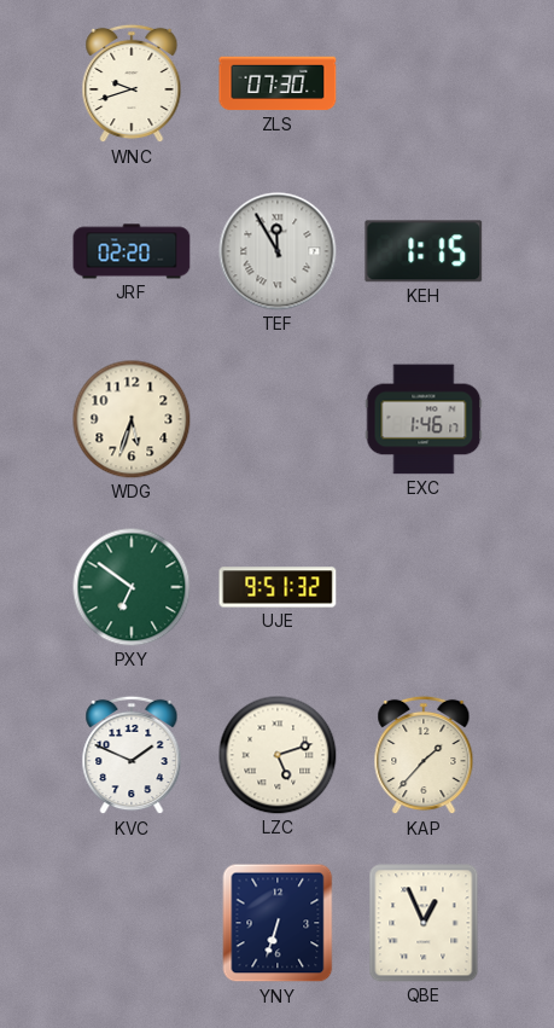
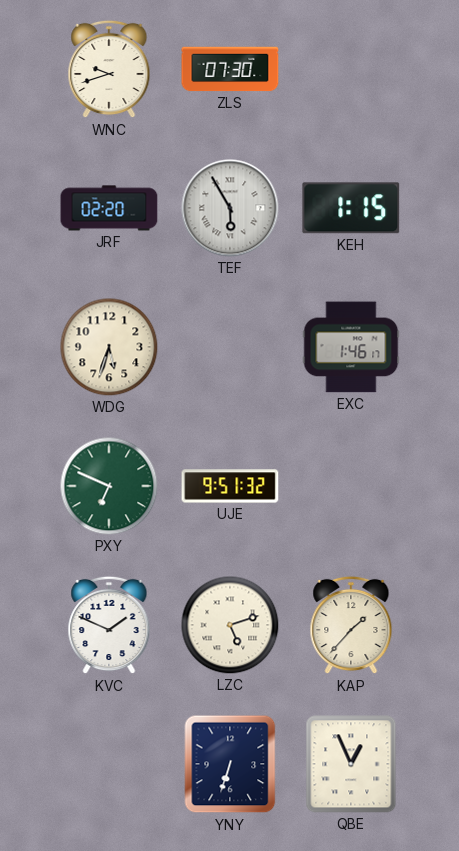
TEF: 11:55 -> 5:55 (230, 208)
PXY: 6:51 -> 6:49 (109, 486)
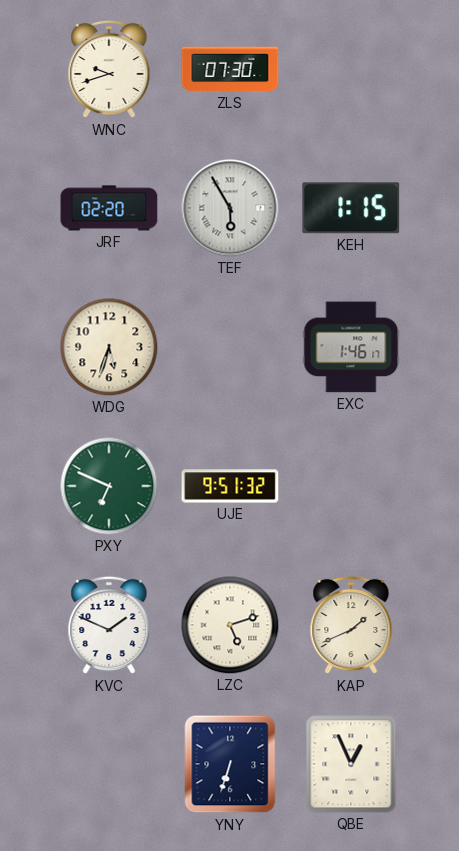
KAP: 1:37 -> 1:41 (351, 625)
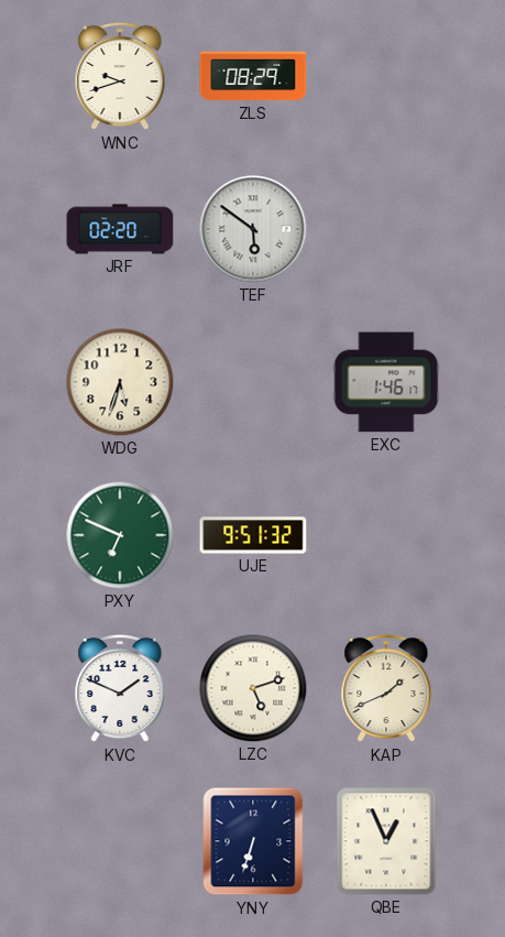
ZLS: 07:30 -> 08:29 (253, 76)
TEF: 5:55 -> 5:51 (253, 229)
KEH: 1:15 -> none (351, 208)
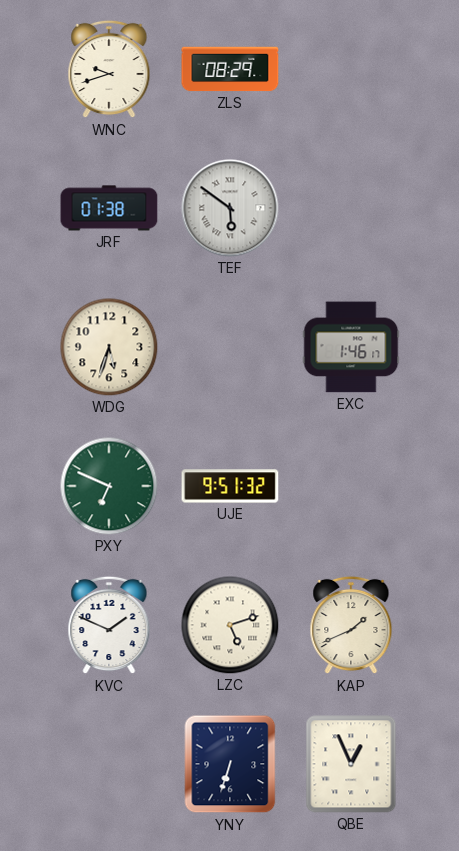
JRF: 02:20 -> 01:38 (109, 208)
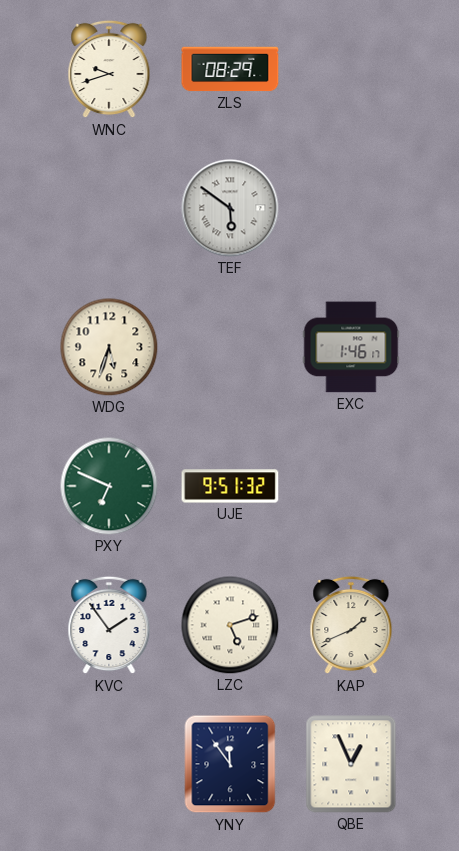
JRF: 01:38 -> none (109, 208)
KVC: 1:49 -> 1:54 (109, 625)
YNY: 6:33 -> 11:54 (230, 764)
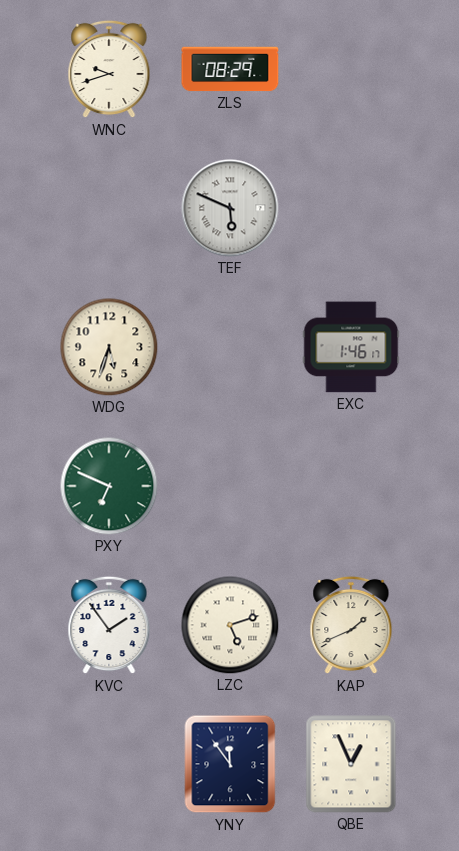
TEF: 5:51 -> 5:49 (230, 208)
UJE: 9:51 -> none (230, 486)
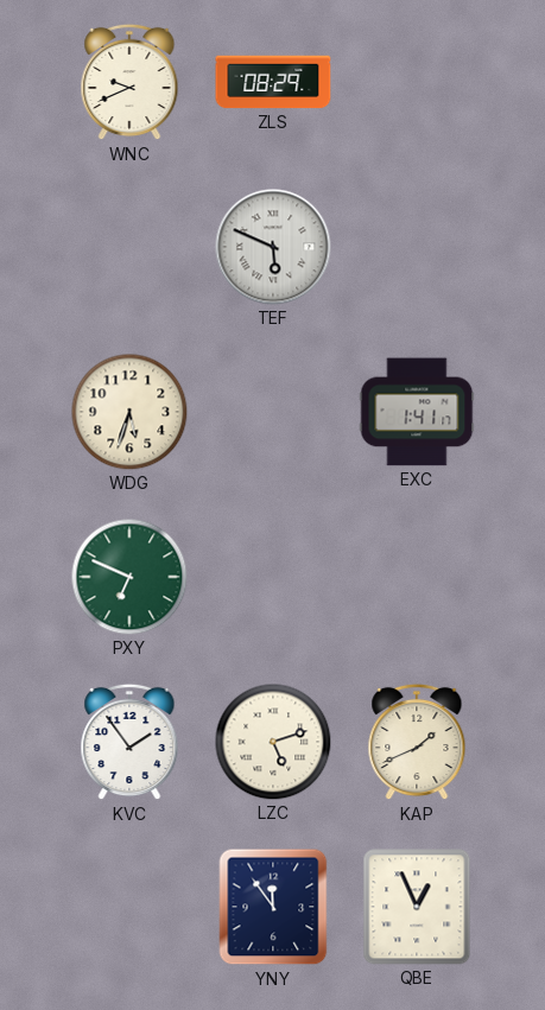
WNC: 9:42 -> 9:41 (129, 82)
EXC: 1:46 -> 1:41 (417, 412)
